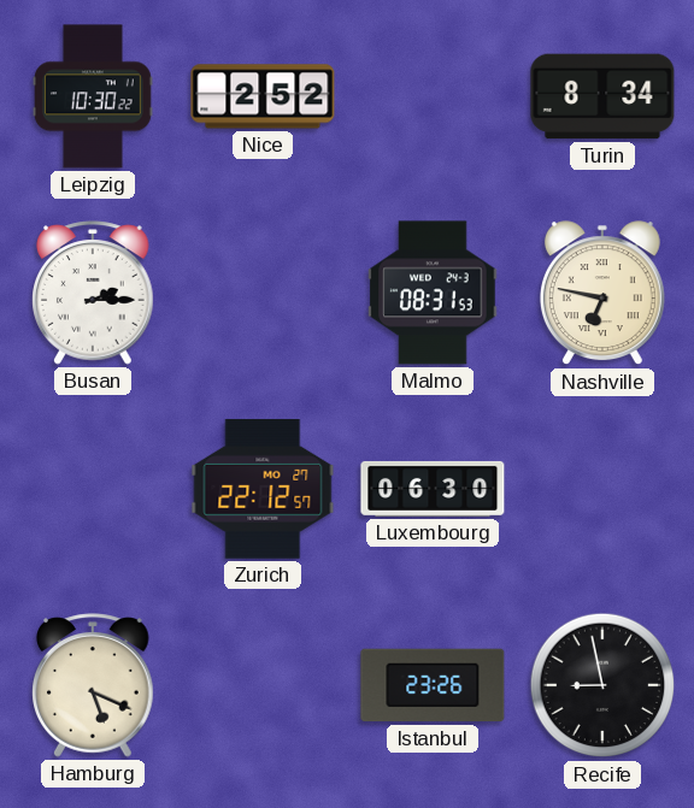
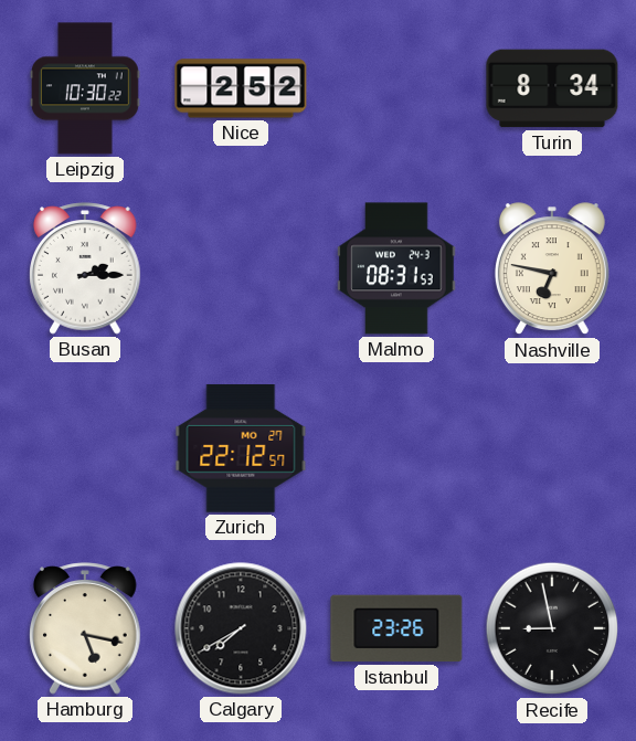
Luxembourg: 06:30 -> none (433, 489)
Hamburg: 5:19 -> 5:17 (85, 628)
Calgary: none -> 7:40 (241, 628)
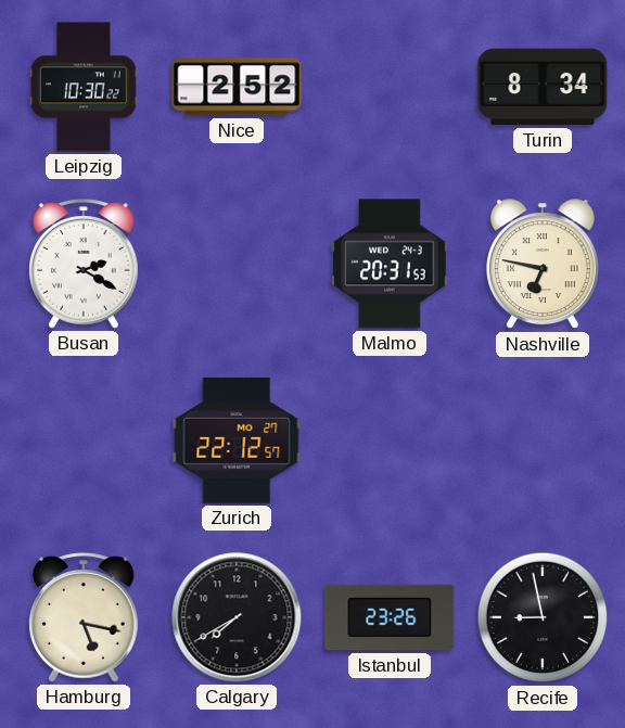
Busan: 2:15 -> 2:20 (84, 264)
Malmo: 08:31 -> 20:31 (390, 264)
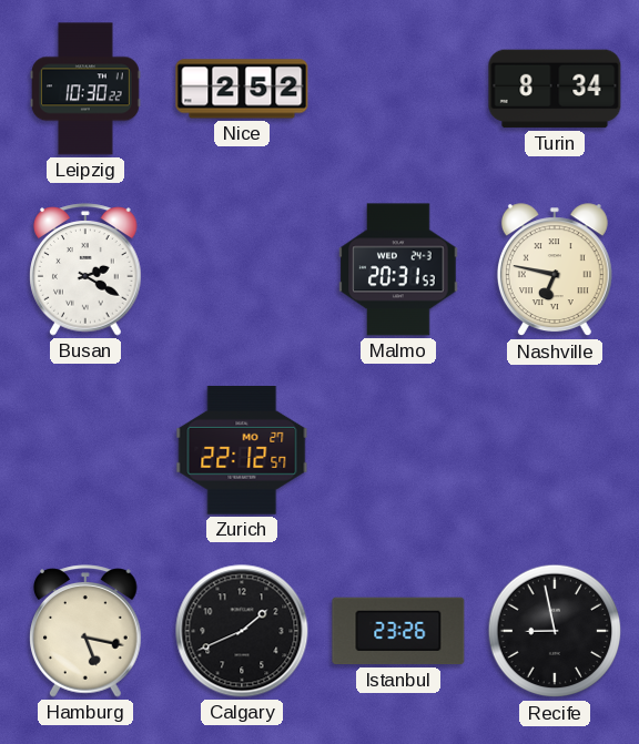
Calgary: 7:40 -> 1:41 (242, 631)
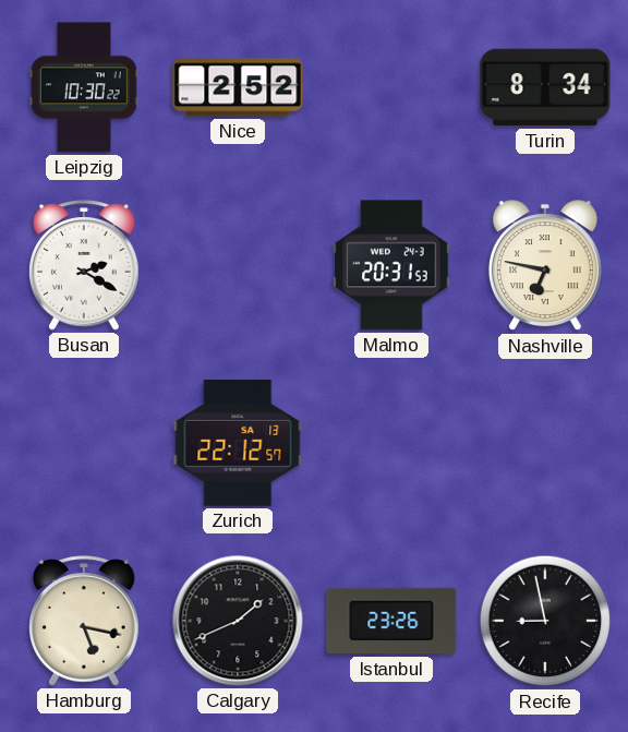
Zurich date: MO 27 -> SA 13 (238, 443)
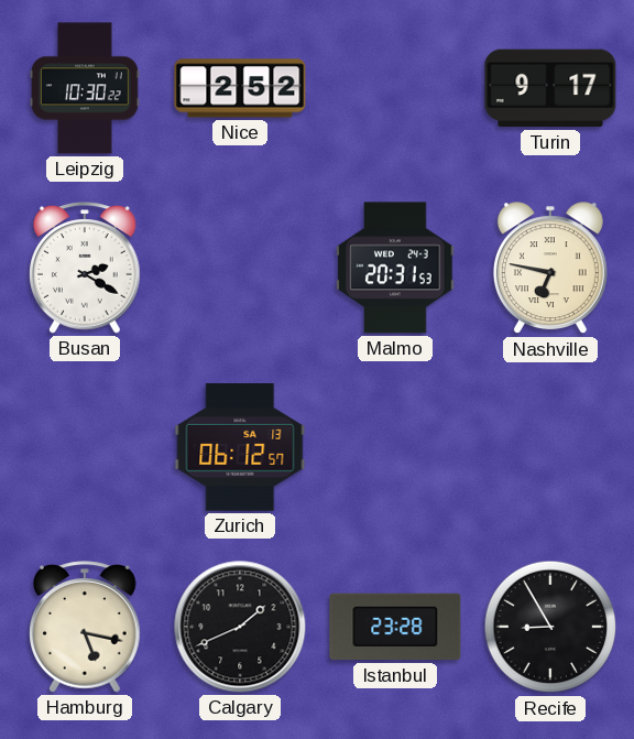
Turin: 8:34 -> 9:17 (550, 88)
Zurich: 22:12 -> 06:12 (240, 447)
Istanbul: 23:26 -> 23:28 (395, 627)
Recife: 8:58 -> 8:55 (550, 627)
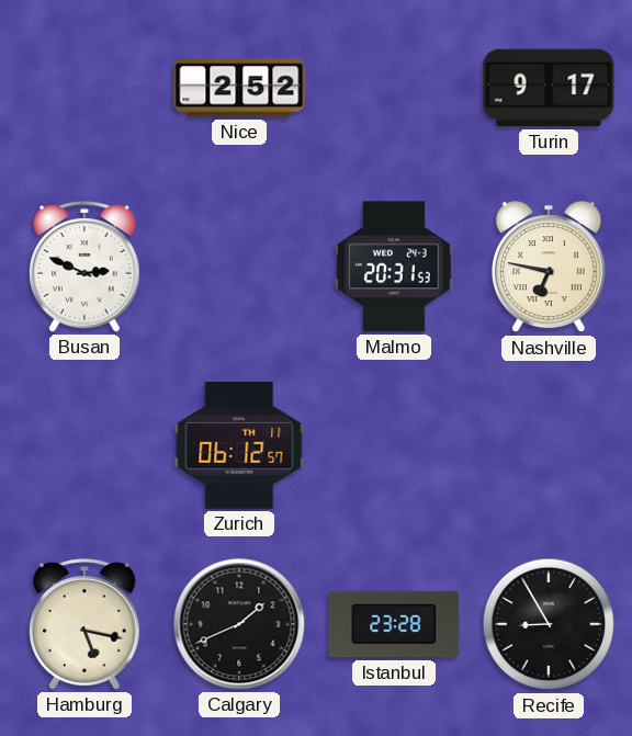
Leipzig: 10:30 -> none (85, 88)
Busan: 2:20 -> 2:49 (84, 267)
Zurich date: SA 13 -> TH 11 (239, 445)
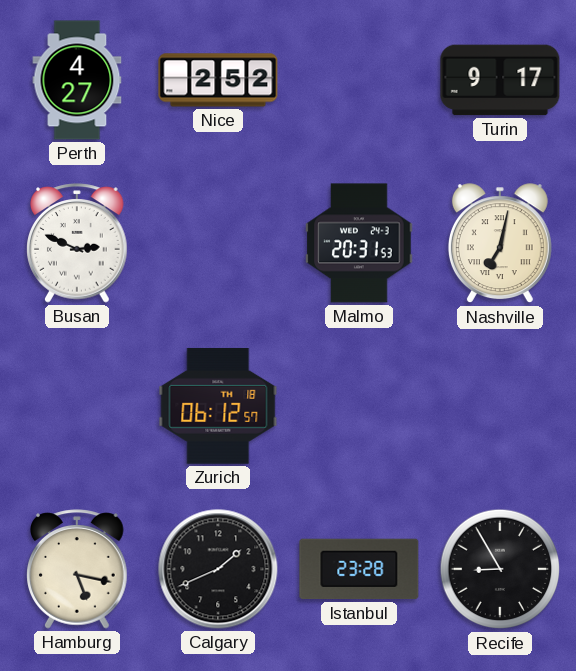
Perth: none -> 4:27 (77, 80)
Nashville: 6:47 -> 7:02 (500, 244)
Zurich date: TH 11 -> TH 18 (218, 406)
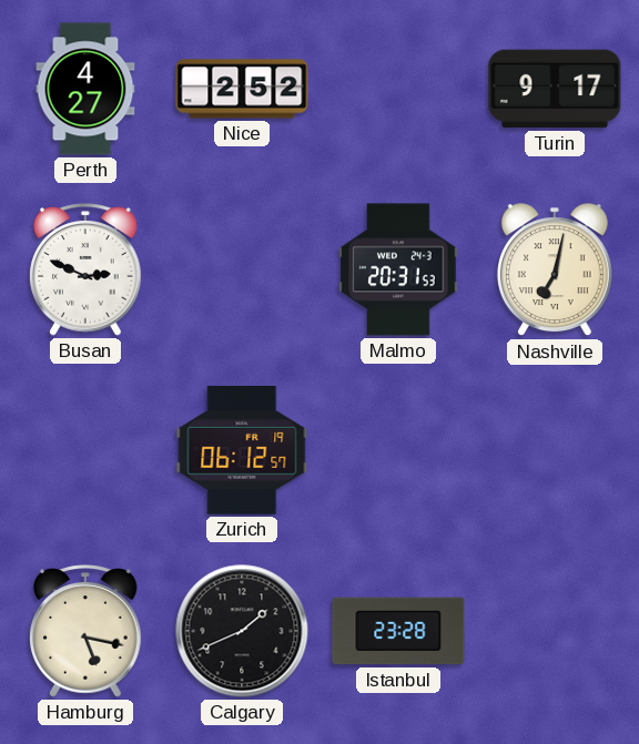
Zurich date: TH 18 -> FR 19 (242, 450)
Recife: 8:55 -> none (500, 569)
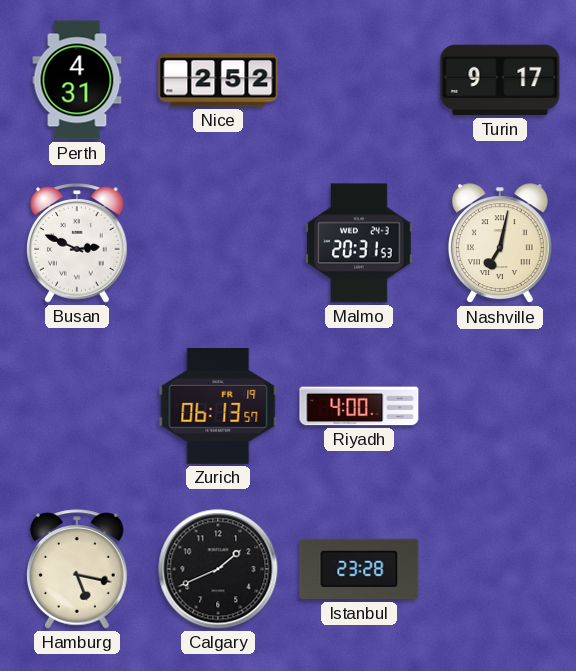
Perth: 4:27 -> 4:31 (77, 80)
Zurich: 06:12 -> 06:13 (218, 406)
Riyadh: none -> 4:00 (359, 406)
